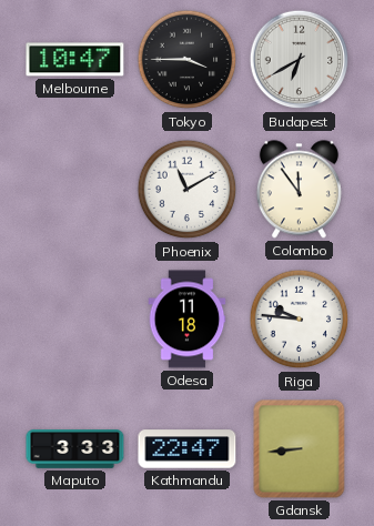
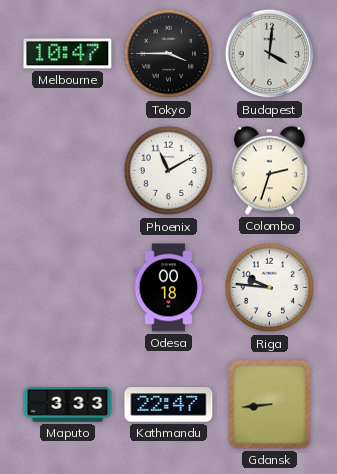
Budapest: 6:40 -> 4:01 (270, 54)
Colombo: 11:54 -> 2:33 (269, 171)
Odesa: 11:18 -> 00:18 (169, 288)
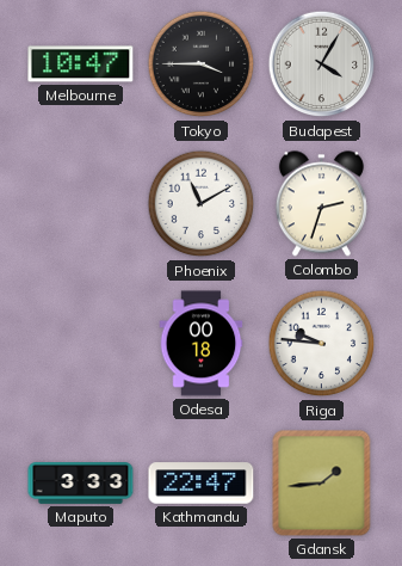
Budapest: 4:01 -> 4:05 (322, 64)
Gdansk: 8:44 -> 1:44 (322, 484)
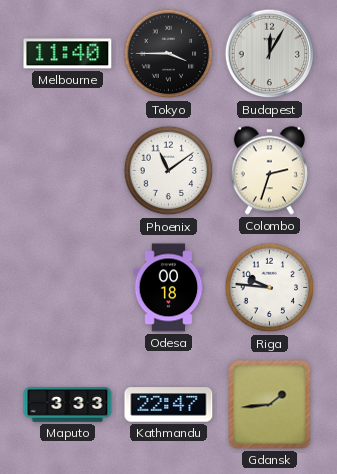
Melbourne: 10:47 -> 11:40 (68, 54)
Budapest: 4:05 -> 12:05 (270, 54)
Phoenix: 11:10 -> 11:09 (169, 171)
